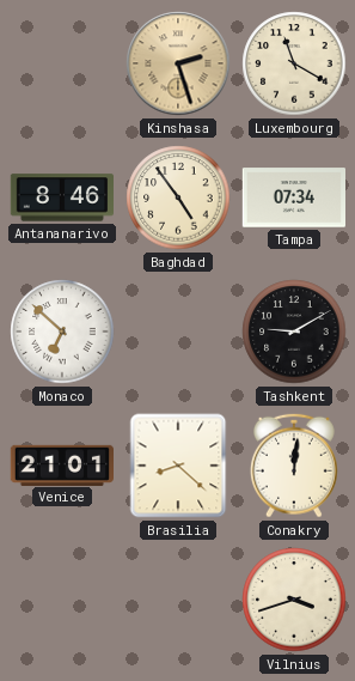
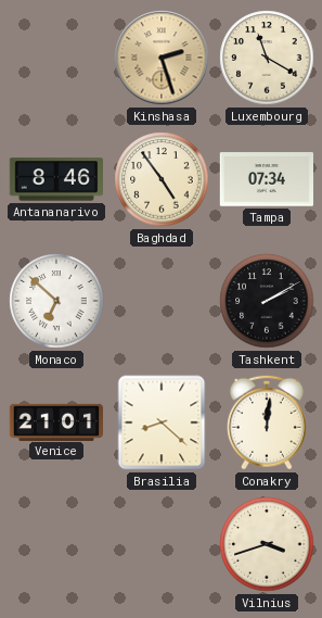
Tashkent: 9:10 -> 2:10 (267, 301)
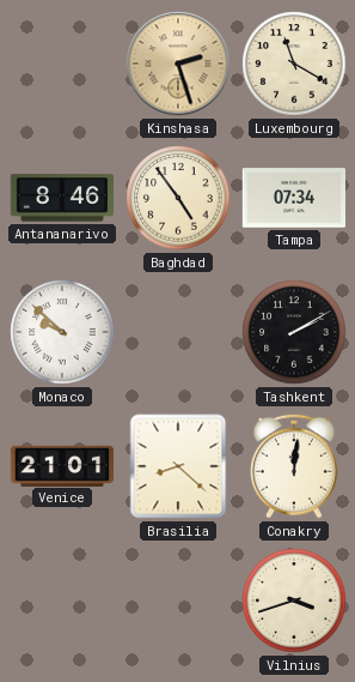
Monaco: 6:52 -> 9:52 (62, 332)
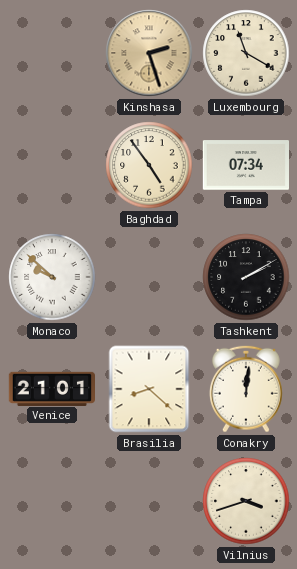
Antananarivo: 8:46 -> none (61, 198)
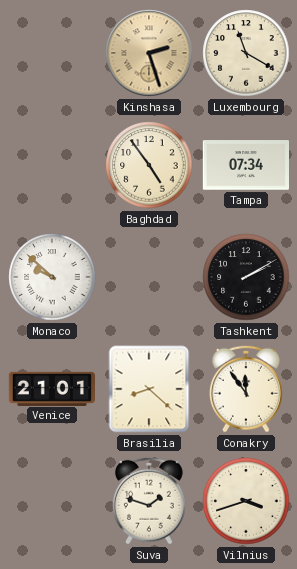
Conakry: 12:01 -> 11:54 (246, 389)
Suva: none -> 1:48 (149, 501)
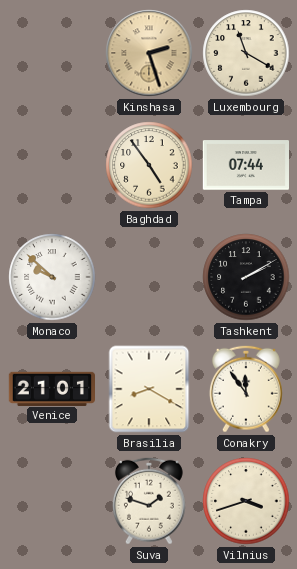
Tampa: 07:34 -> 07:44 (245, 165)
Brasilia: 8:22 -> 8:20 (149, 389)
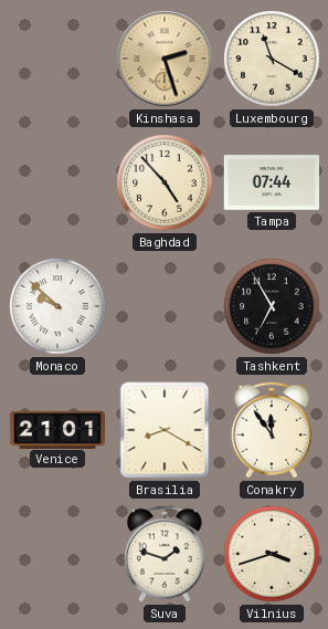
Baghdad: 4:54 -> 4:53 (165, 182)
Tashkent: 2:10 -> 6:55 (272, 306)
